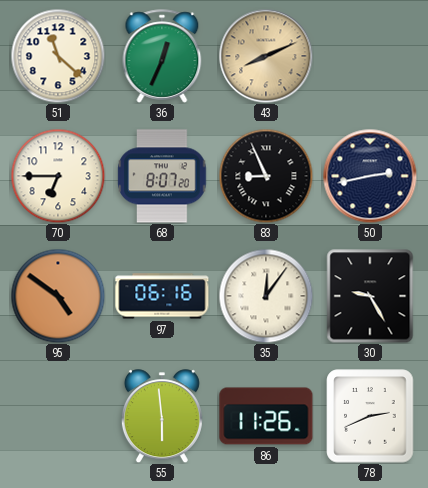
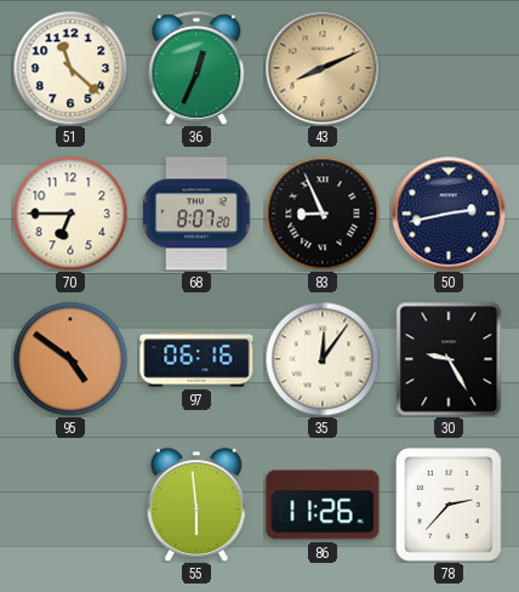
78: 2:41 -> 2:37 (449, 505)
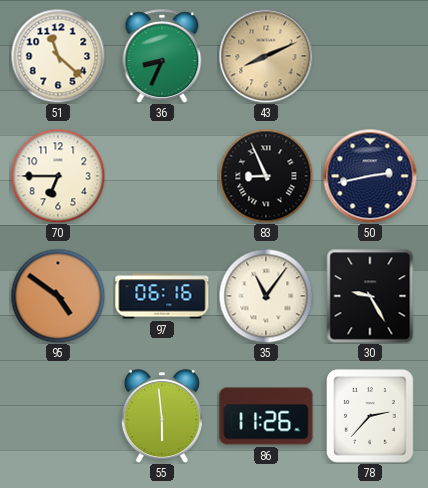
36: 12:34 -> 8:34 (162, 56)
68: 8:07 -> none (196, 214)
35: 12:06 -> 11:06 (266, 296)
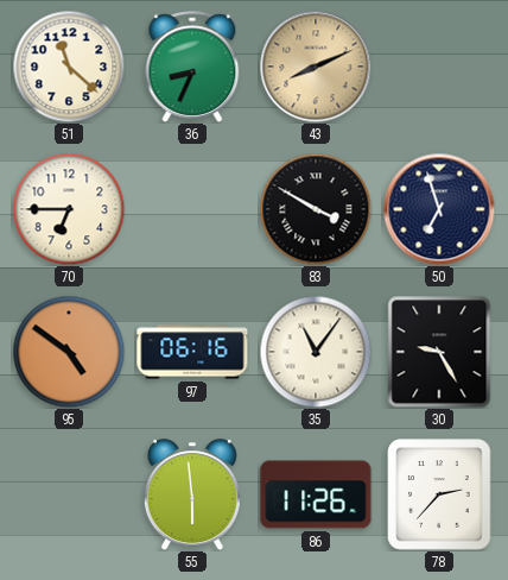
83: 8:56 -> 3:50 (316, 209)
50: 2:43 -> 6:57 (439, 209)
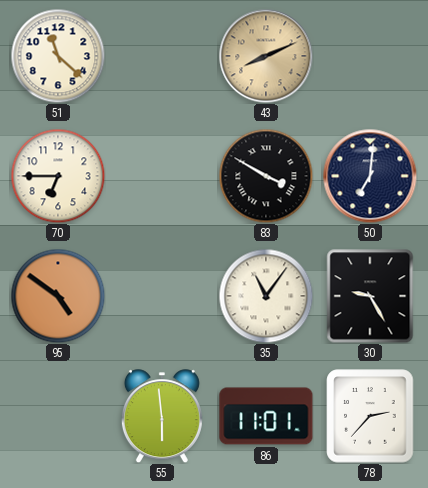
36: 8:34 -> none (192, 67)
50: 6:57 -> 7:01 (370, 176)
97: 06:16 -> none (192, 352)
86: 11:26 -> 11:01 (266, 416)
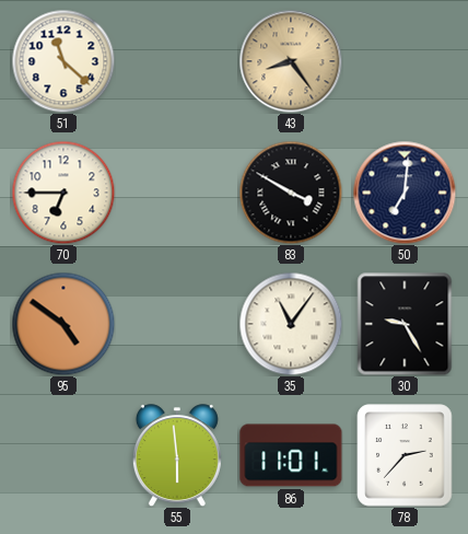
43: 8:11 -> 8:24 (291, 61)
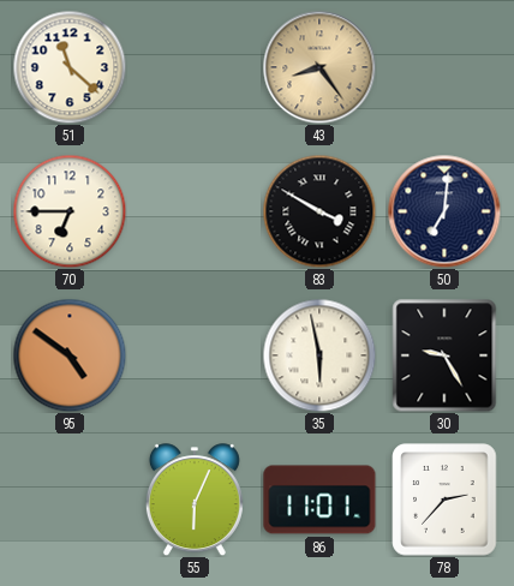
35: 11:06 -> 5:58 (319, 355)
55: 5:59 -> 6:04 (195, 500)
